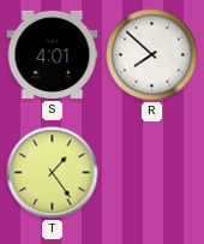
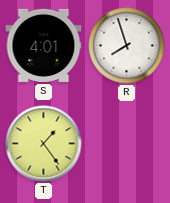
R: 7:52 -> 7:57 (127, 46)
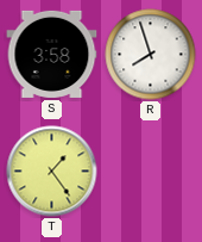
S: 4:01 -> 3:58 (52, 54)
